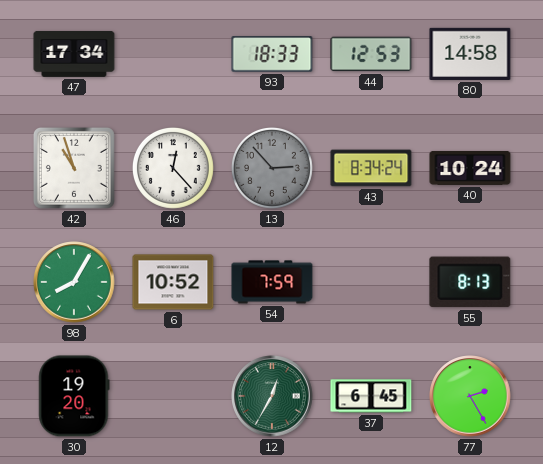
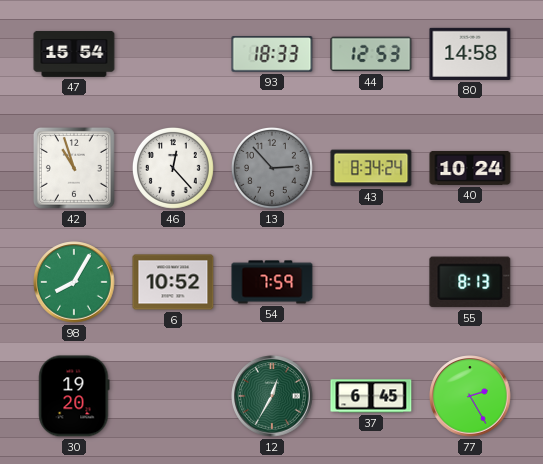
47: 17:34 -> 15:54 (74, 54)
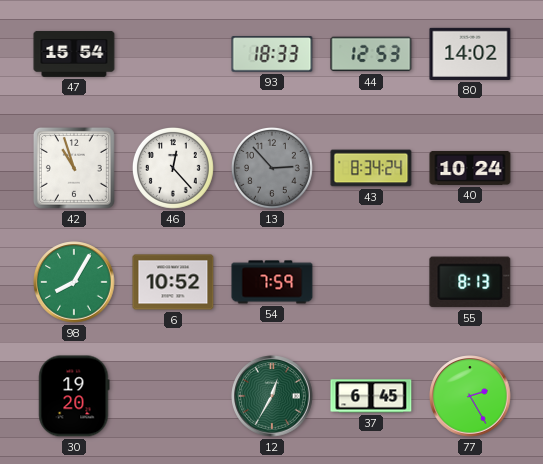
80: 14:58 -> 14:02 (470, 54)
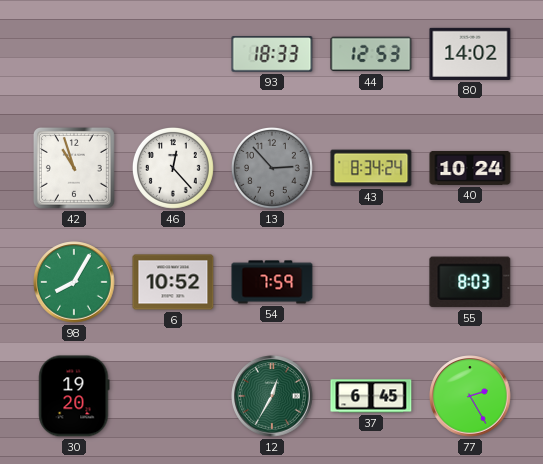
47: 15:54 -> none (74, 54)
55: 8:13 -> 8:03 (470, 282)
